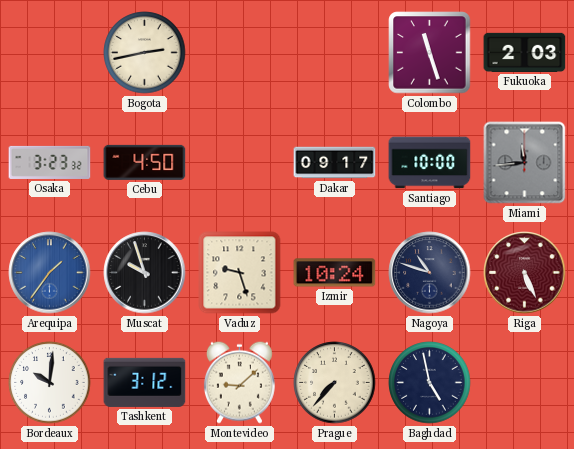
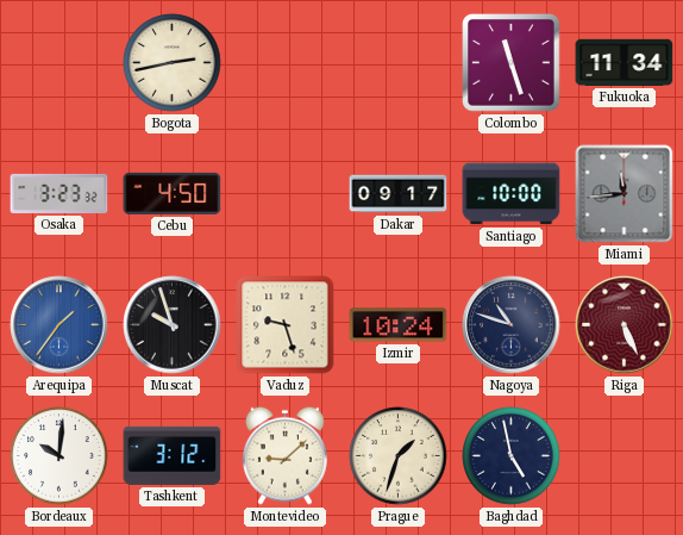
Fukuoka: 2:03 -> 11:34 (625, 62)
Prague: 7:37 -> 1:33 (399, 456)
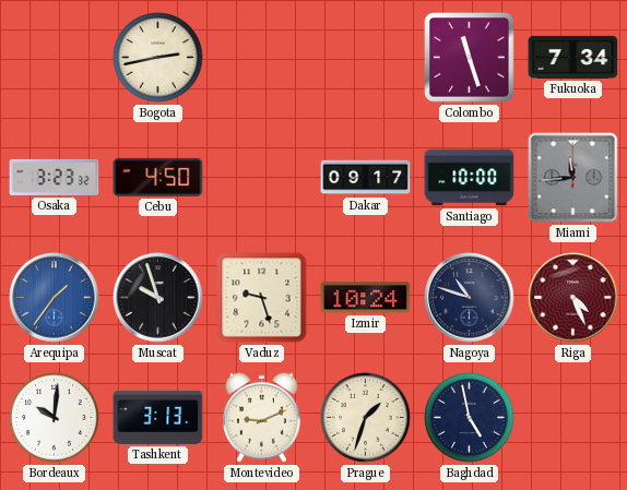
Fukuoka: 11:34 -> 7:34 (573, 57)
Riga: 5:26 -> 4:26 (573, 298)
Tashkent: 3:12 -> 3:13 (158, 417)
Montevideo: 9:08 -> 9:11 (261, 417)
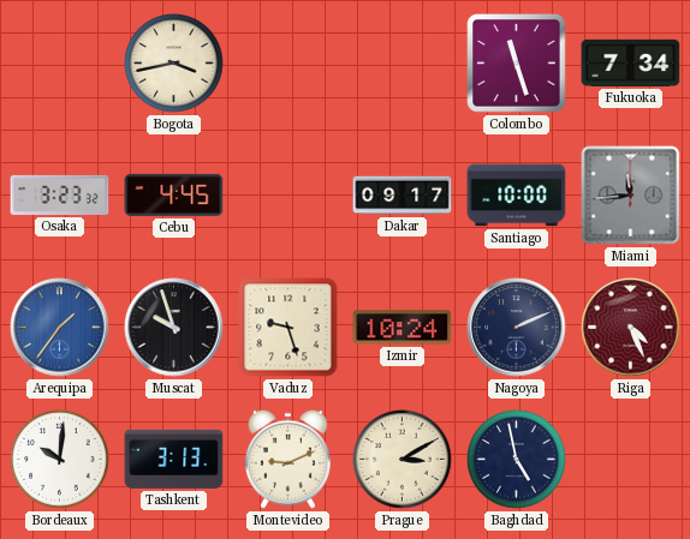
Bogota: 2:43 -> 3:43 (174, 64)
Cebu: 4:50 -> 4:45 (174, 194)
Nagoya: 10:48 -> 2:11 (517, 328)
Prague: 1:33 -> 3:10 (403, 460)
